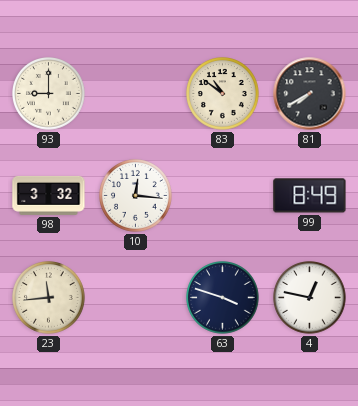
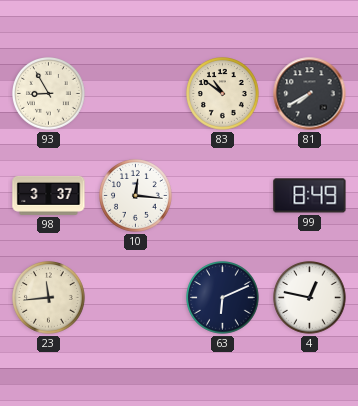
93: 9:00 -> 8:55 (49, 94)
98: 3:32 -> 3:37 (49, 195)
63: 3:48 -> 6:11 (223, 298)
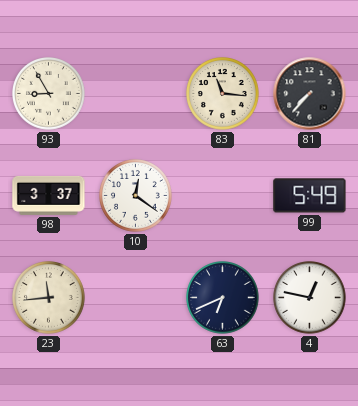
83: 10:51 -> 11:16 (223, 94)
81: 7:40 -> 7:37 (310, 94)
10: 12:16 -> 12:21 (136, 196)
99: 8:49 -> 5:49 (310, 196)
63: 6:11 -> 6:41 (223, 298)
